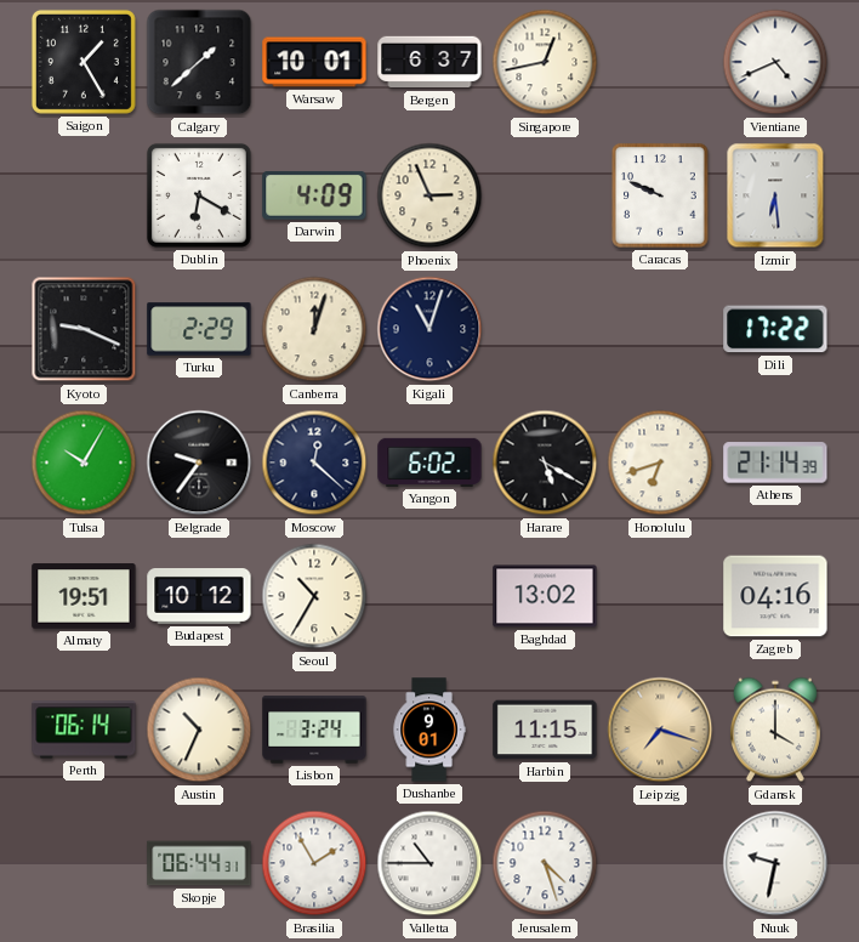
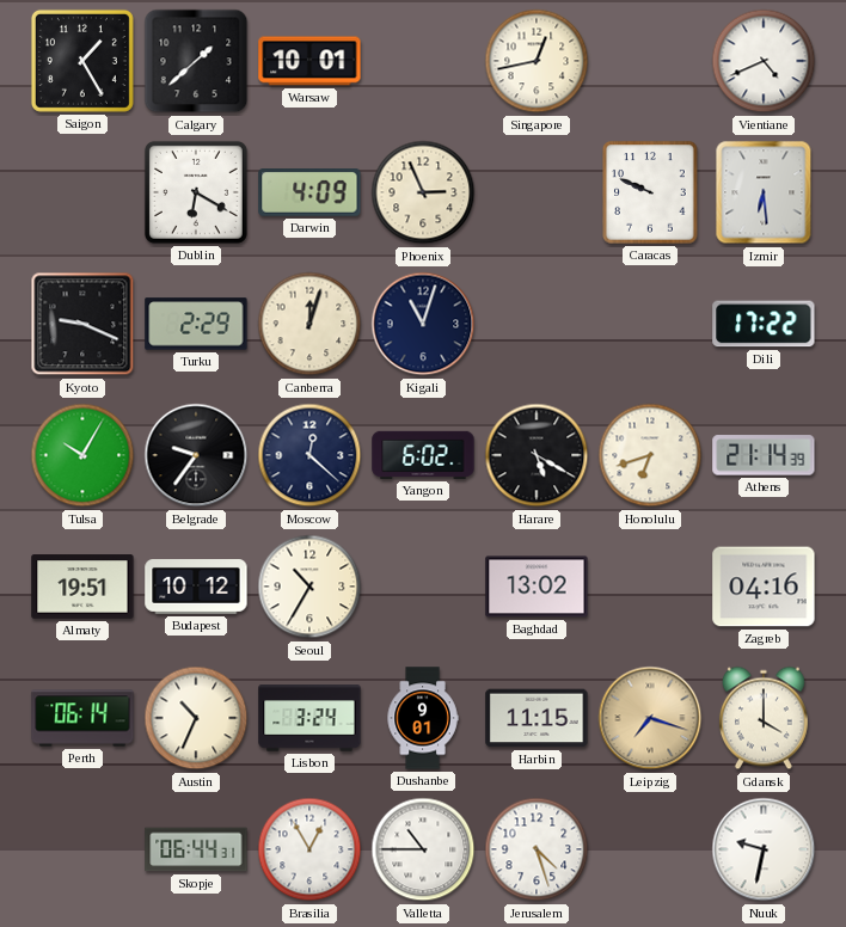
Bergen: 6:37 -> none (429, 62)
Brasilia: 1:55 -> 12:55 (309, 849)
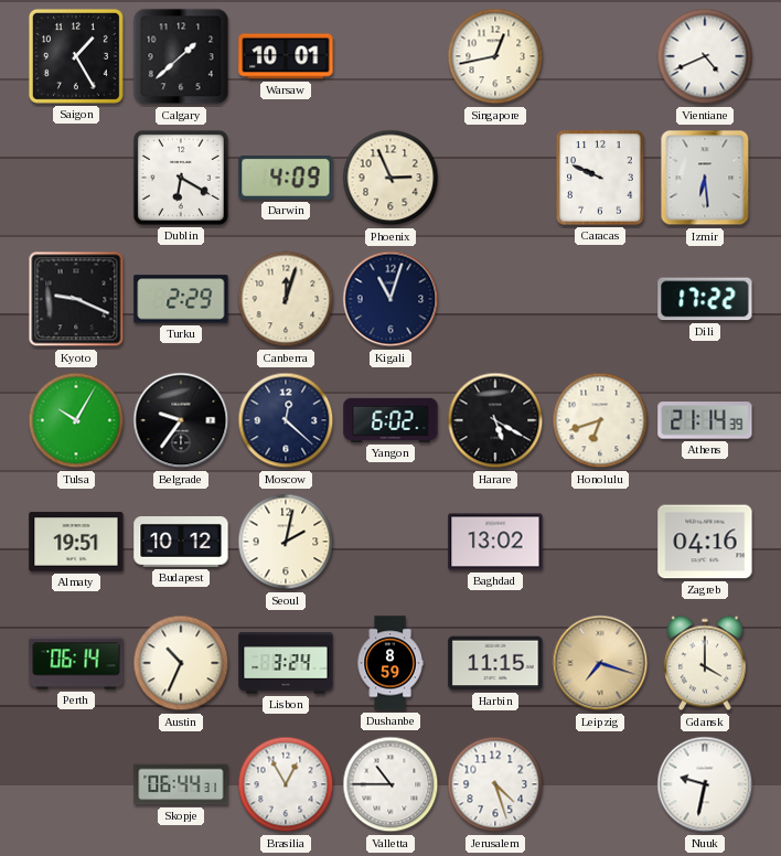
Seoul: 10:35 -> 2:02 (286, 542)
Dushanbe: 9:01 -> 8:59 (390, 663)
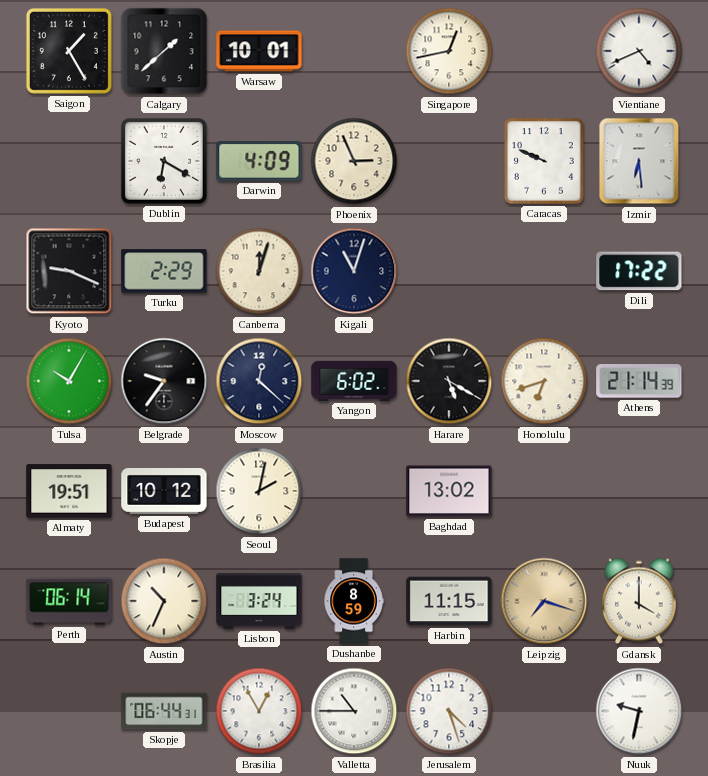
Zagreb: 04:16 -> none (705, 542)
